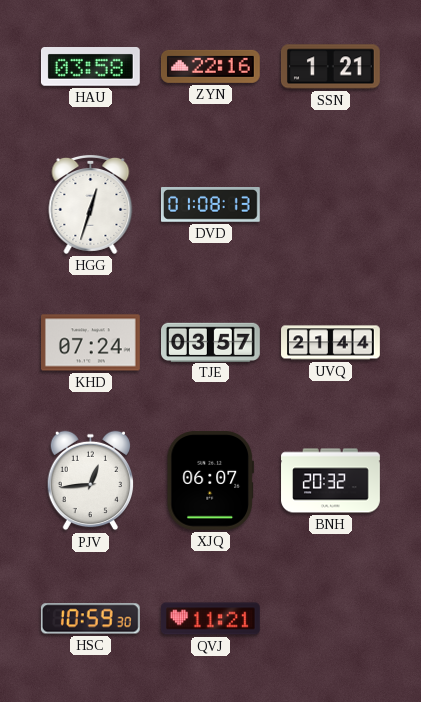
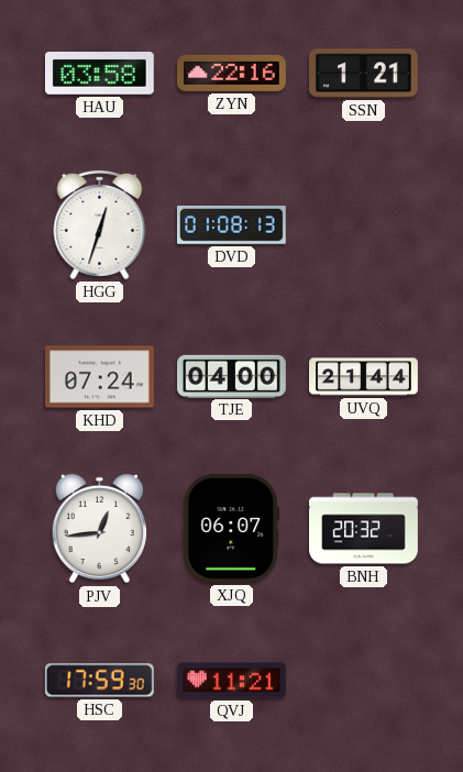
TJE: 03:57 -> 04:00 (232, 376)
HSC: 10:59 -> 17:59 (99, 681)
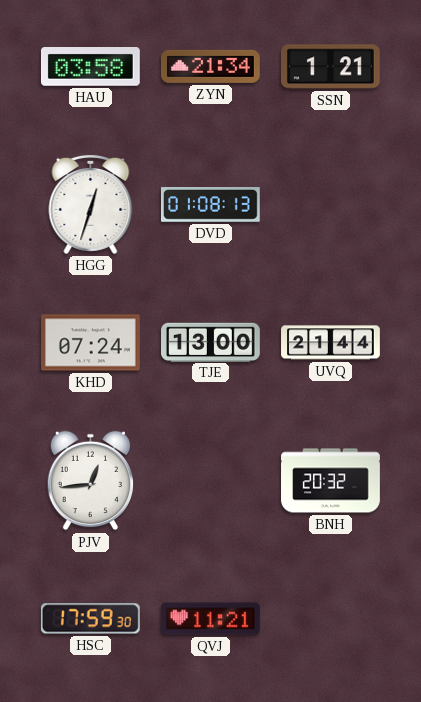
ZYN: 22:16 -> 21:34 (210, 66)
TJE: 04:00 -> 13:00 (211, 342)
XJQ: 06:07 -> none (231, 528)
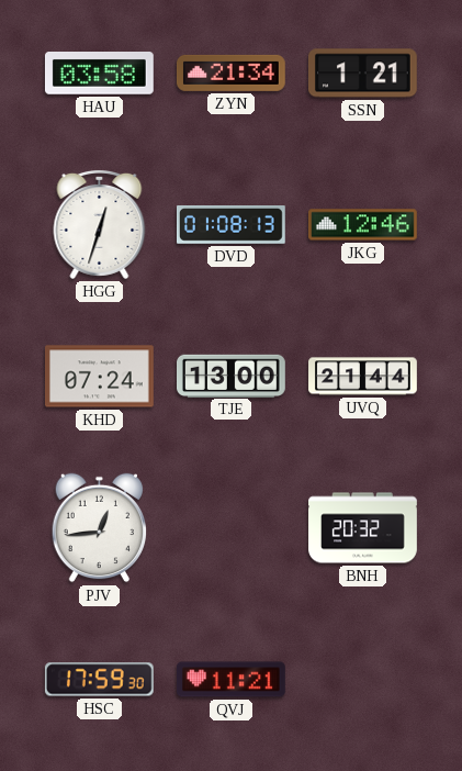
JKG: none -> 12:46 (363, 225)
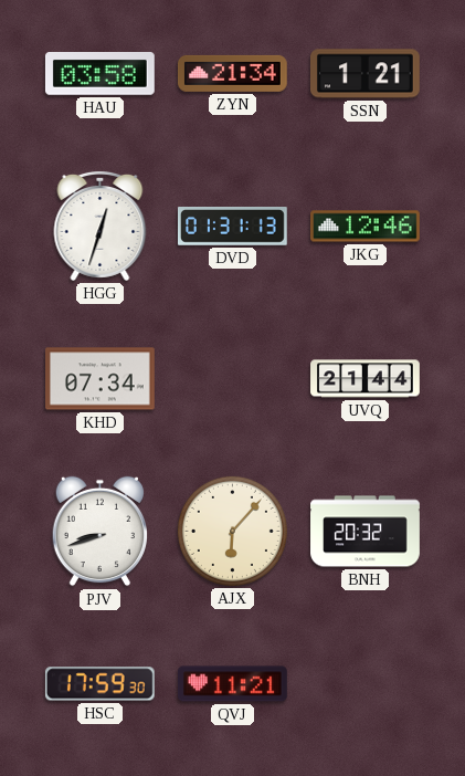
DVD: 01:08 -> 01:31 (233, 227)
KHD: 07:24 -> 07:34 (101, 379)
TJE: 13:00 -> none (232, 376)
PJV: 12:44 -> 8:42 (99, 532)
AJX: none -> 6:07 (232, 531)
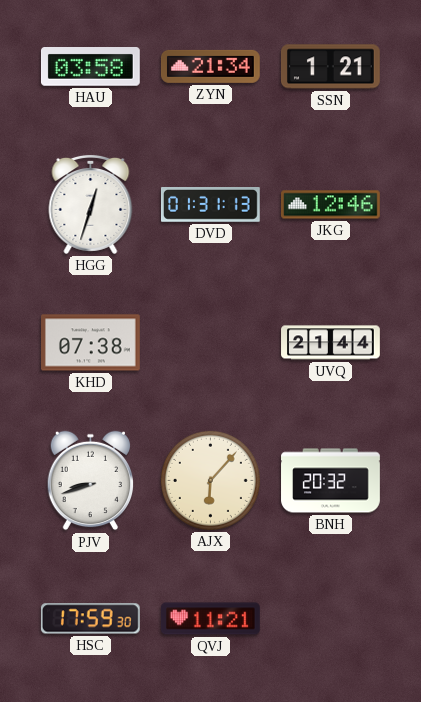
KHD: 07:34 -> 07:38 (91, 343)
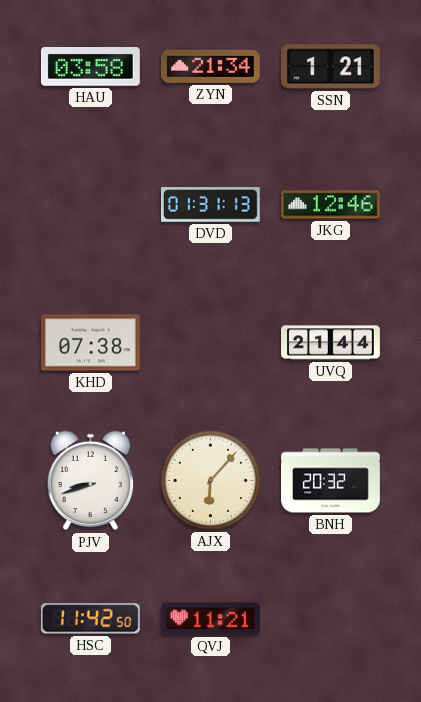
HGG: 12:33 -> none (91, 204)
HSC: 17:59 -> 11:42 (90, 619)
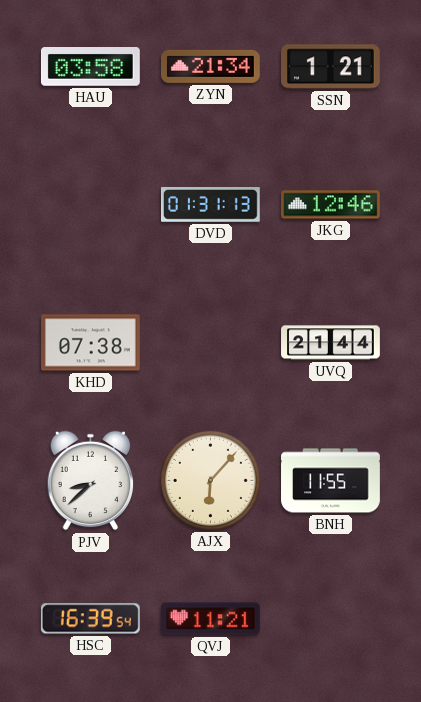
PJV: 8:42 -> 8:38 (90, 481)
BNH: 20:32 -> 11:55 (331, 481)
HSC: 11:42 -> 16:39 (90, 619)
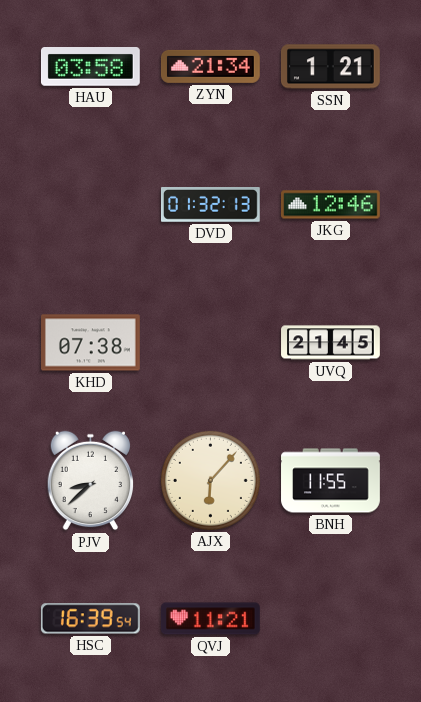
DVD: 01:31 -> 01:32 (211, 205)
UVQ: 21:44 -> 21:45 (331, 343)
